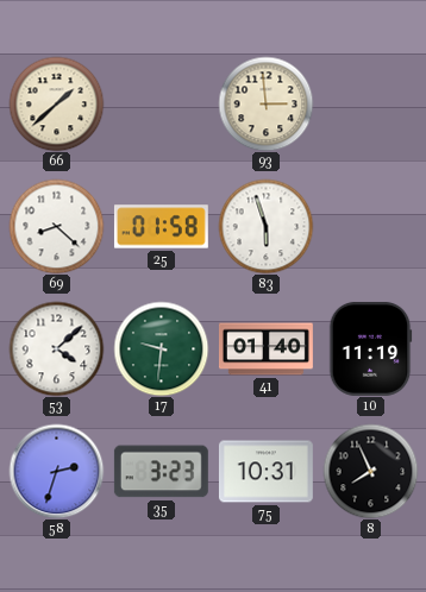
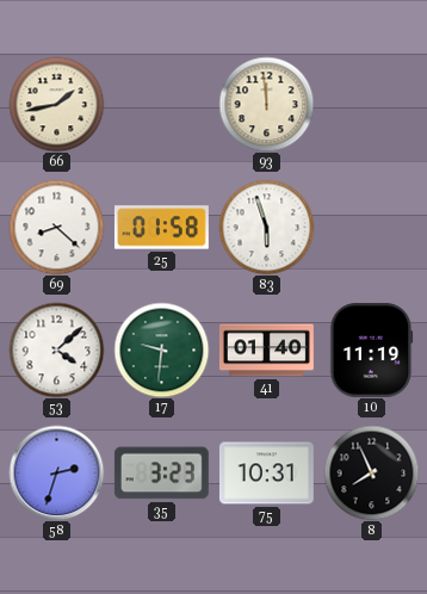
66: 1:38 -> 1:43 (56, 104)
93: 2:59 -> 11:59 (266, 104)
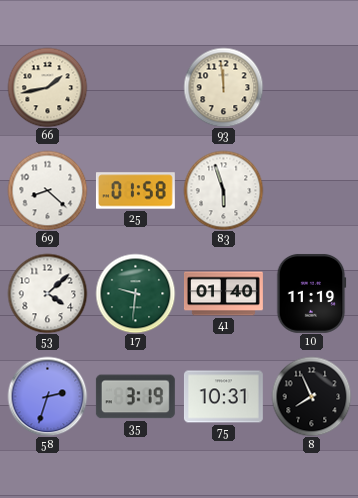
35: 3:23 -> 3:19 (135, 397)
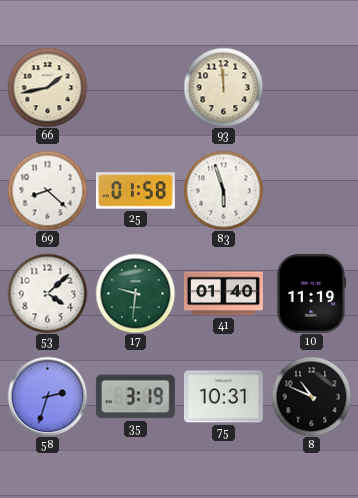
8: 7:56 -> 10:49 (311, 396)
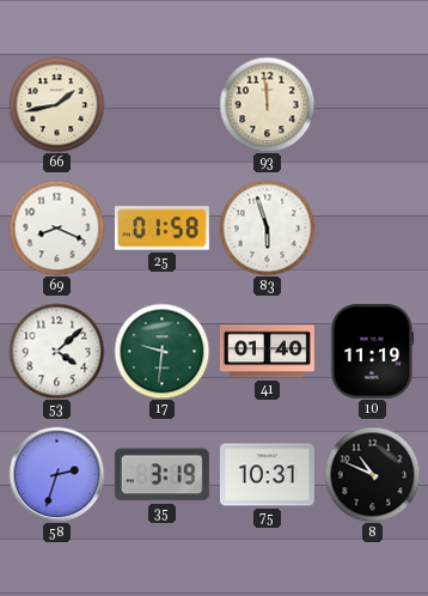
69: 8:22 -> 8:19 (56, 227)
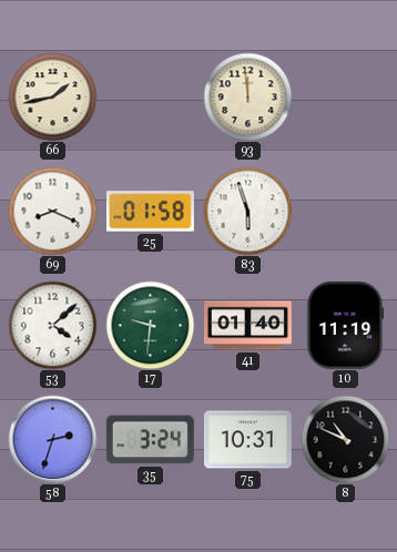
35: 3:19 -> 3:24 (150, 440)
